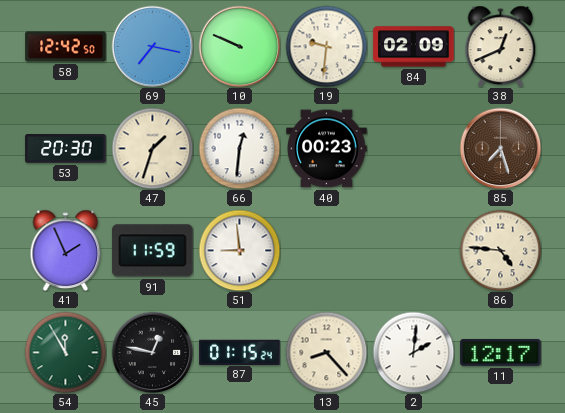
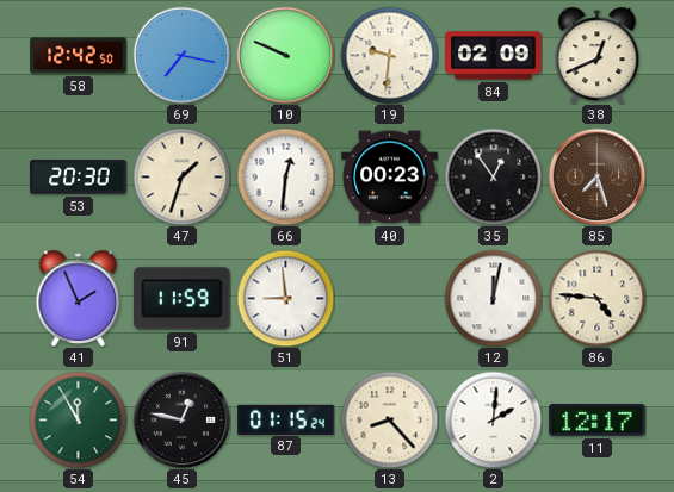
35: none -> 12:54 (493, 176)
12: none -> 12:02 (493, 298)
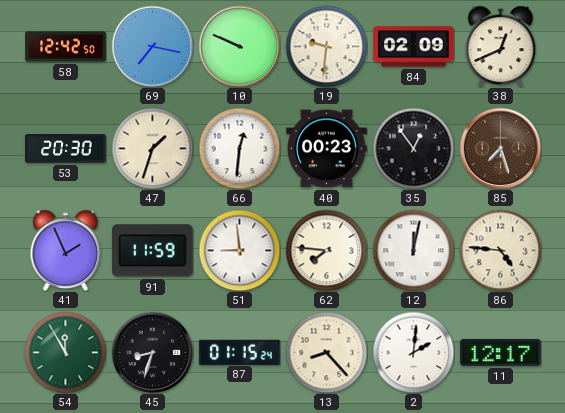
62: none -> 7:46 (326, 250)
45: 12:47 -> 8:33 (152, 352)
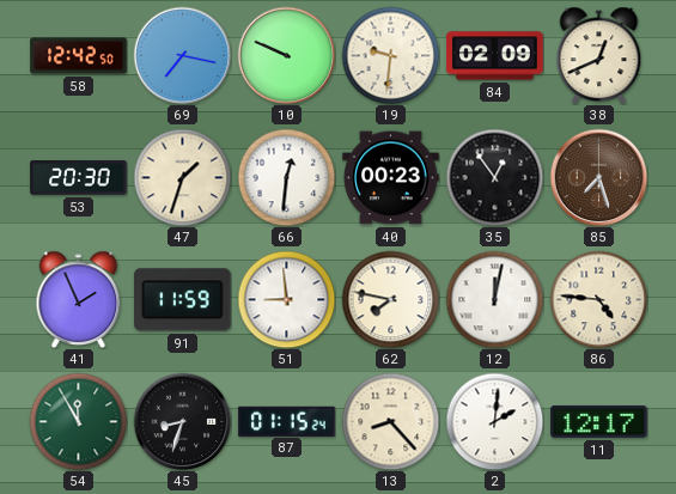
62: 7:46 -> 7:47 (390, 299)
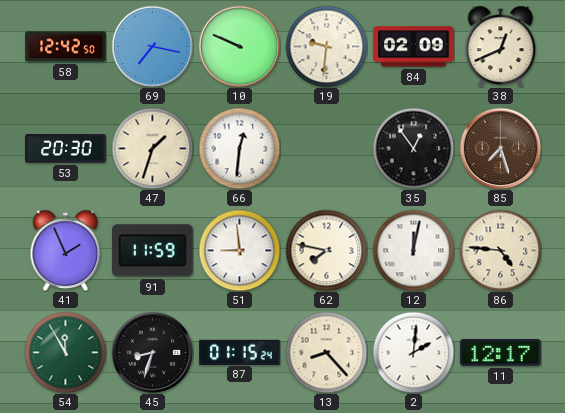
40: 00:23 -> none (391, 178)
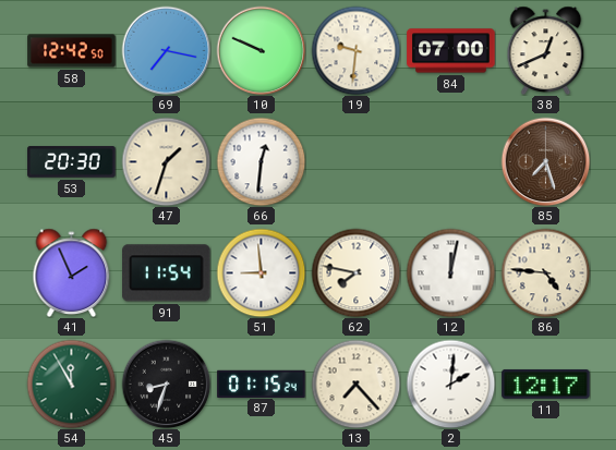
84: 02:09 -> 07:00 (451, 51)
35: 12:54 -> none (413, 148)
91: 11:59 -> 11:54 (167, 273)
13: 8:23 -> 7:23 (355, 384)
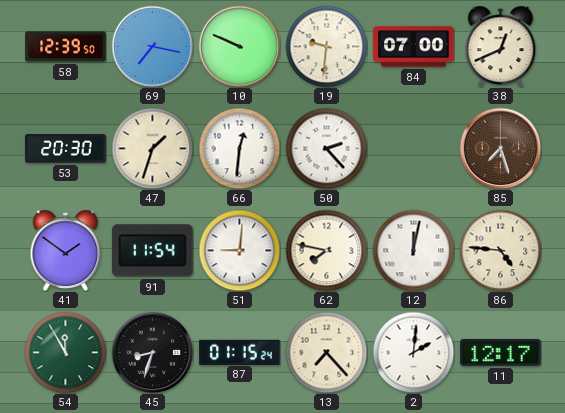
58: 12:42 -> 12:39 (66, 47)
50: none -> 2:23 (326, 148)
41: 1:56 -> 1:51 (66, 250)
51: 8:59 -> 9:01 (239, 250)
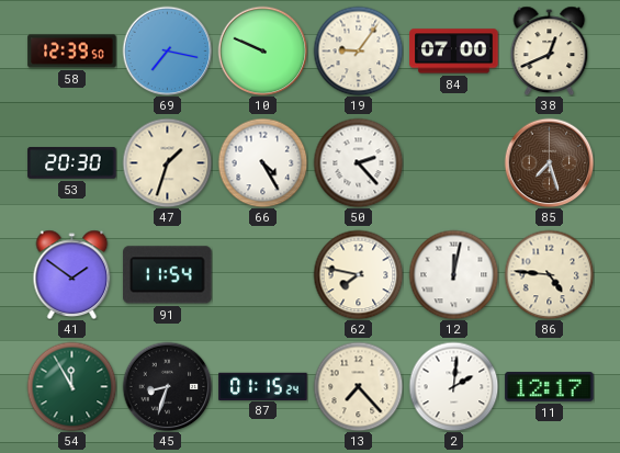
19: 9:31 -> 9:06 (358, 50)
66: 12:31 -> 4:25 (262, 162)
51: 9:01 -> none (239, 250)
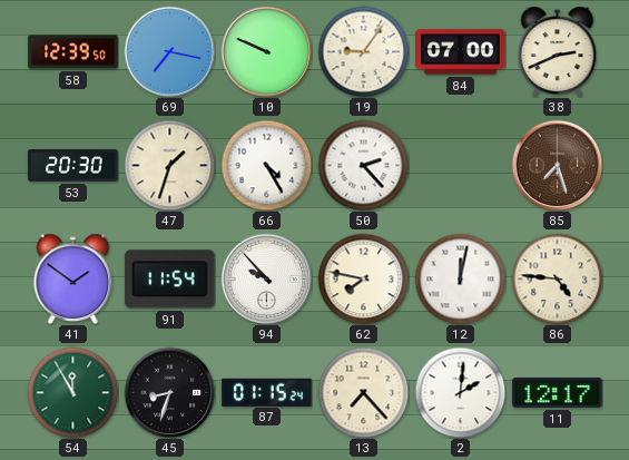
38: 12:41 -> 2:41 (558, 51)
94: none -> 9:53 (266, 278)
